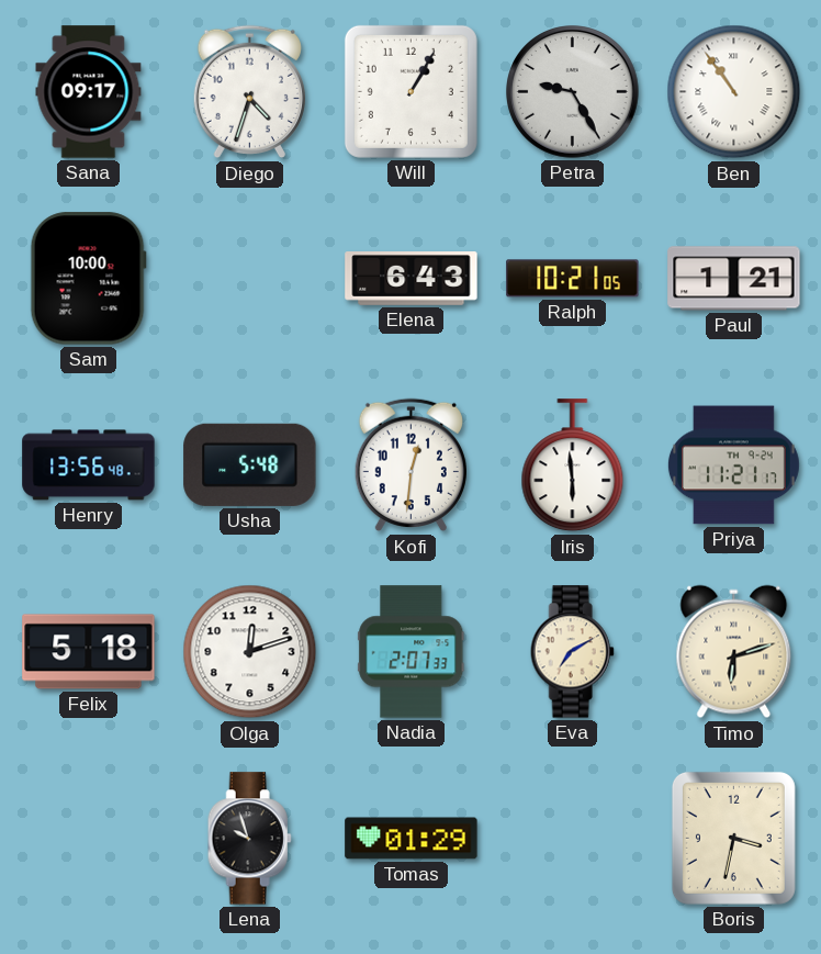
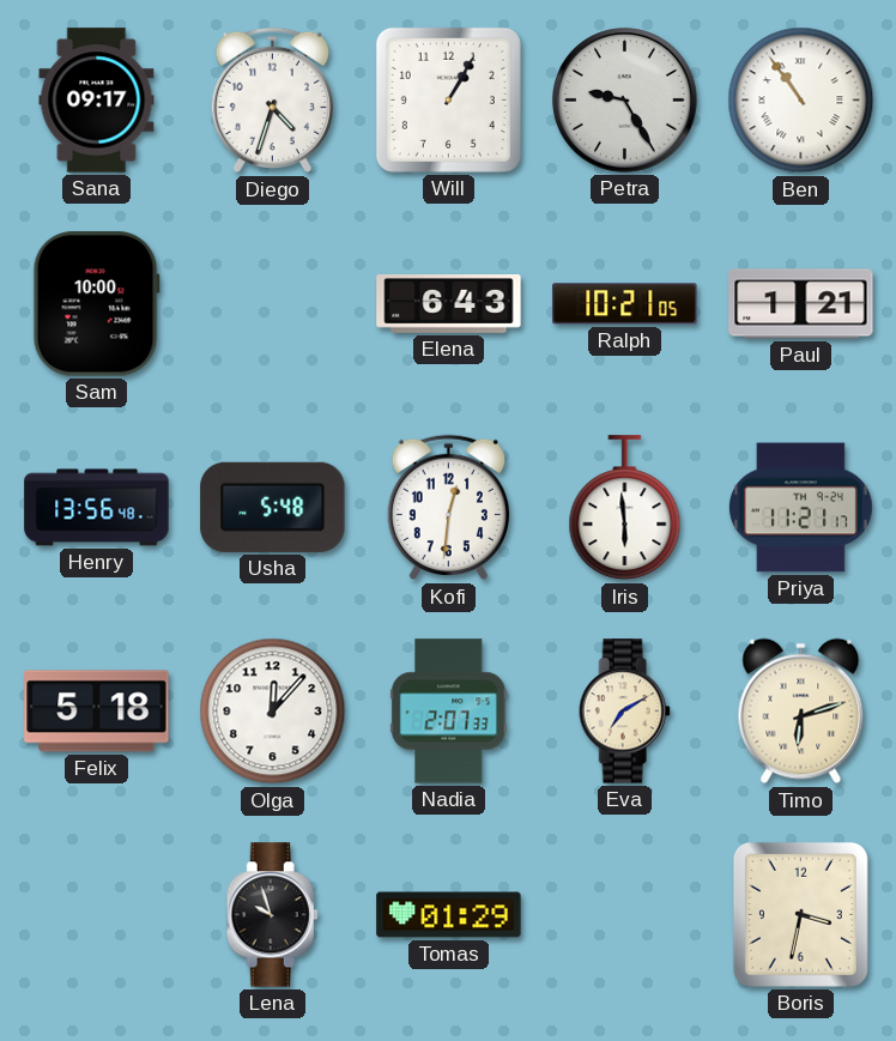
Olga: 12:12 -> 12:07 (273, 712)
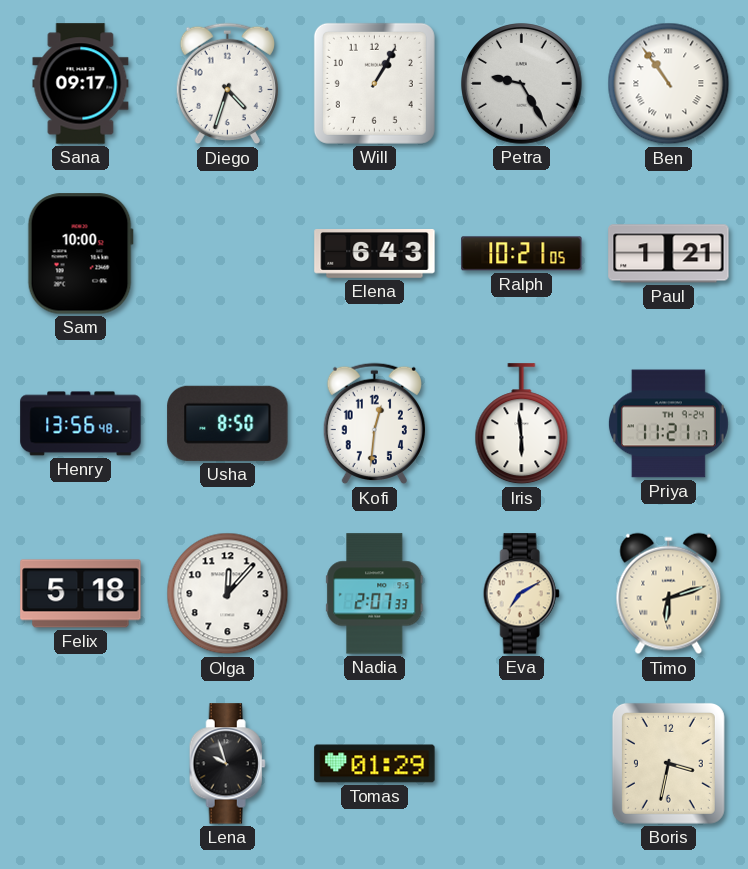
Usha: 5:48 -> 8:50 (228, 423)
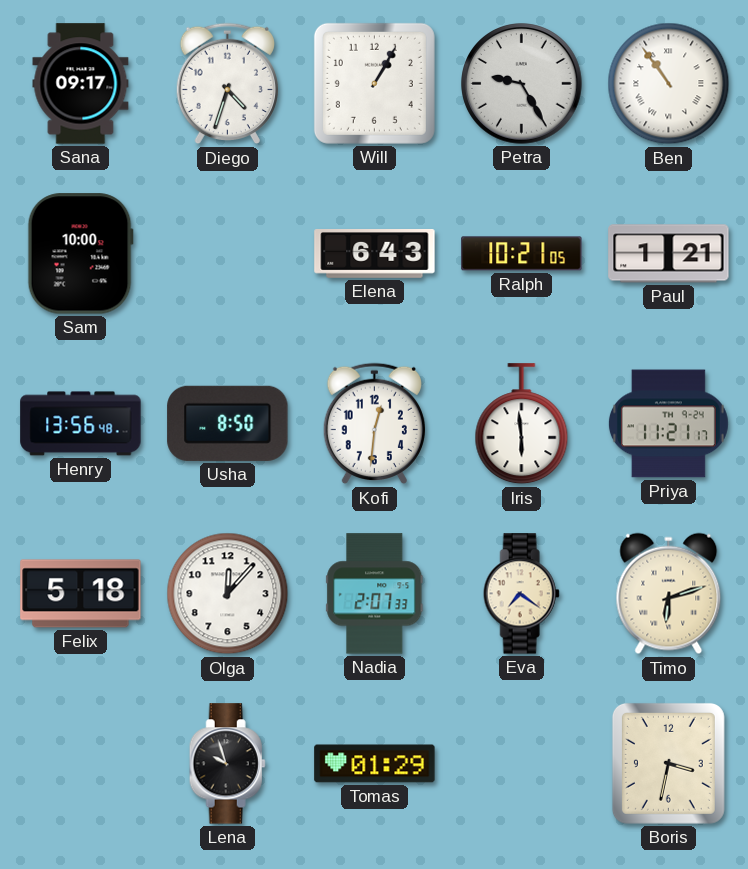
Eva: 7:10 -> 7:21 (521, 594)
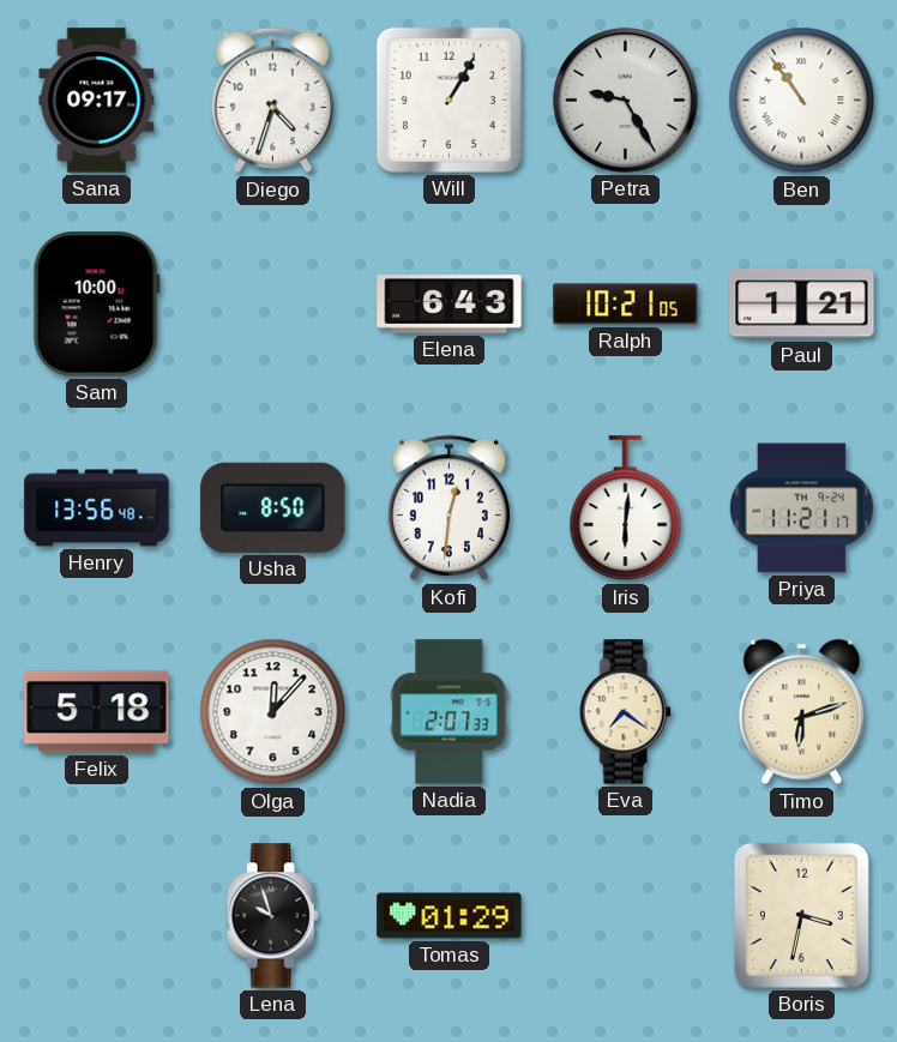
Iris: 5:59 -> 6:01 (626, 508)
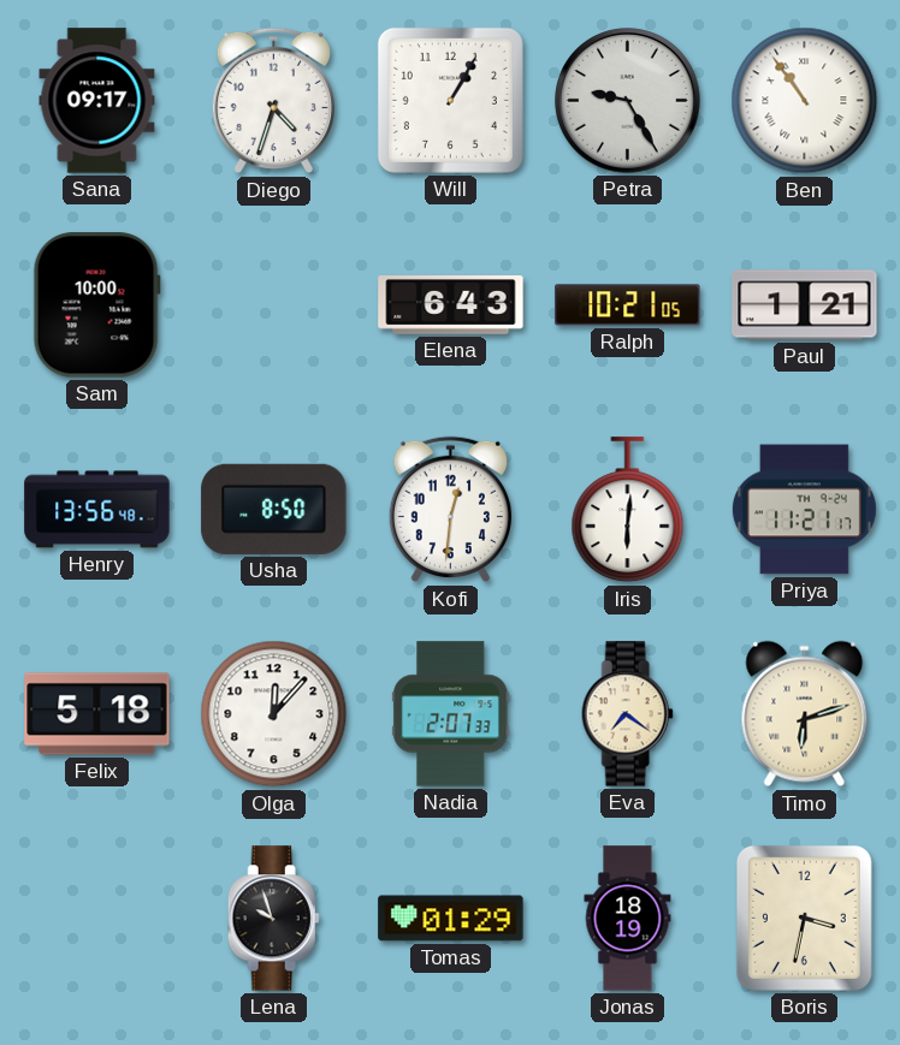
Jonas: none -> 18:19 (628, 919)
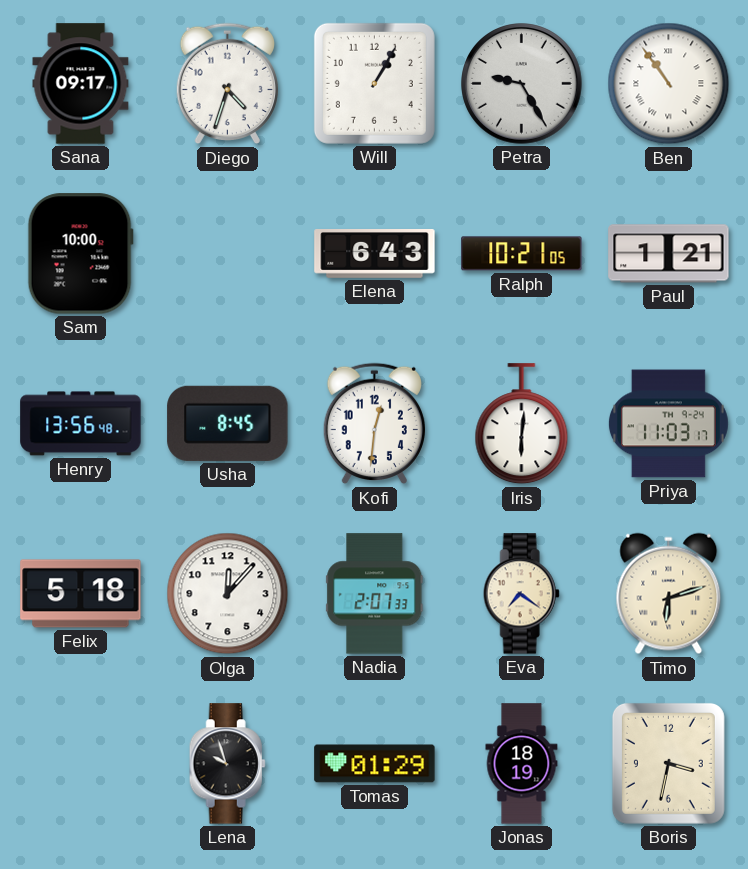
Usha: 8:50 -> 8:45 (228, 423)
Priya: 11:21 -> 11:03 (668, 424)
